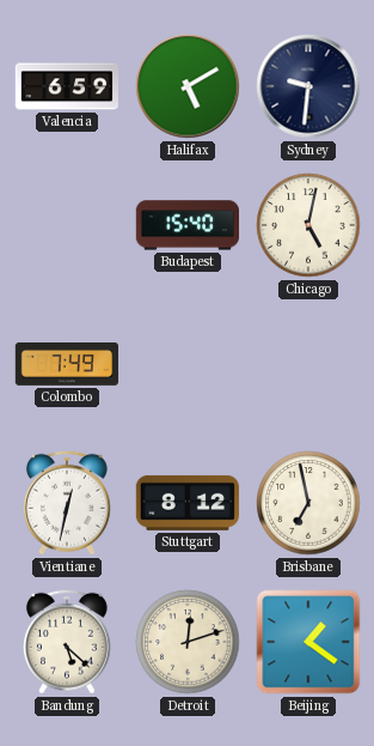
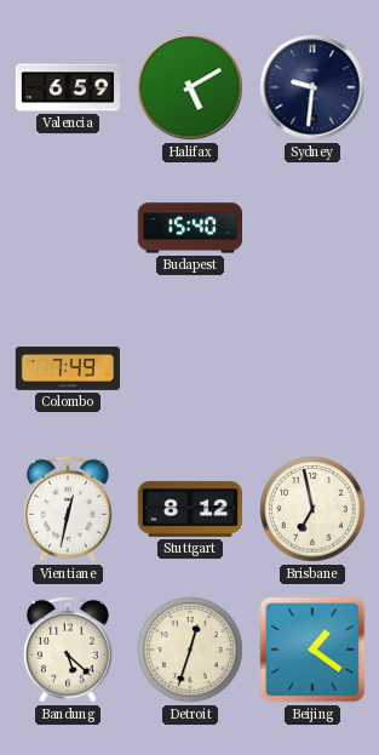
Chicago: 5:02 -> none (308, 225)
Detroit: 12:12 -> 12:33 (190, 650)
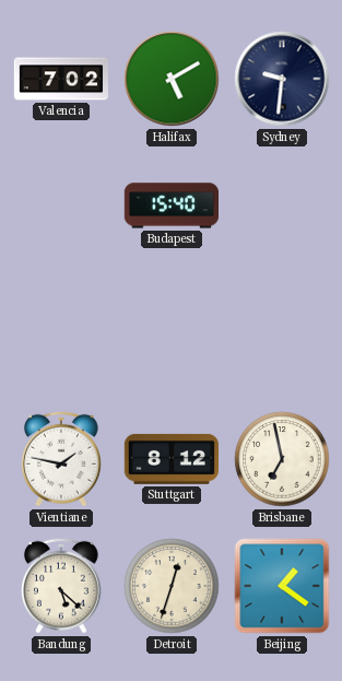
Valencia: 6:59 -> 7:02 (61, 79)
Colombo: 7:49 -> none (67, 370)
Vientiane: 12:32 -> 1:47 (61, 459)
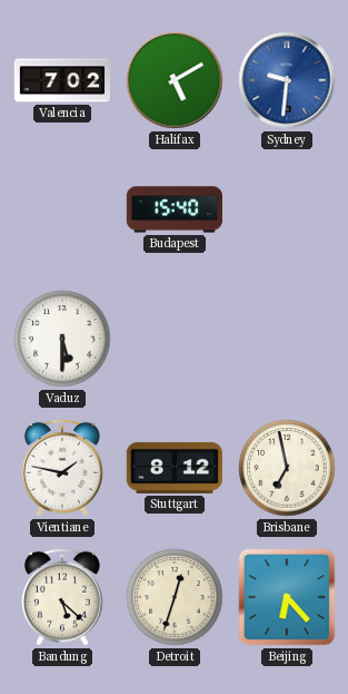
Sydney dial: navy -> blue (287, 80)
Vaduz: none -> 5:30 (62, 339)
Beijing: 1:21 -> 6:23 (287, 597)
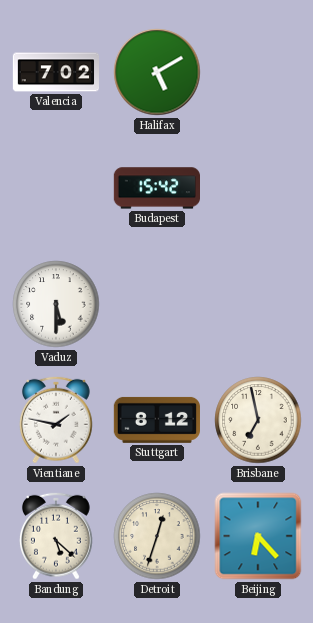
Sydney: 9:31 -> none (287, 80)
Budapest: 15:40 -> 15:42 (156, 188)
